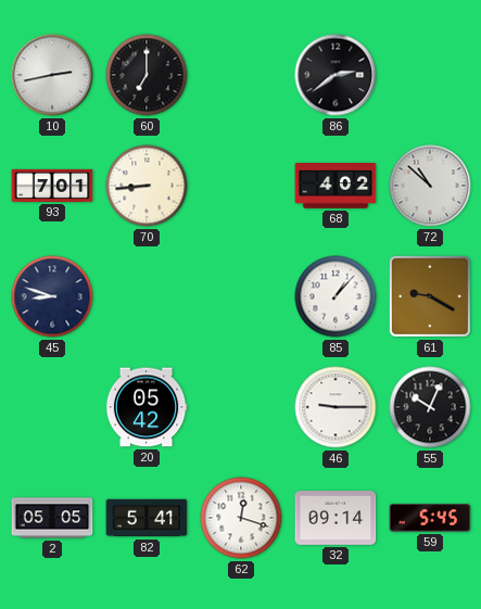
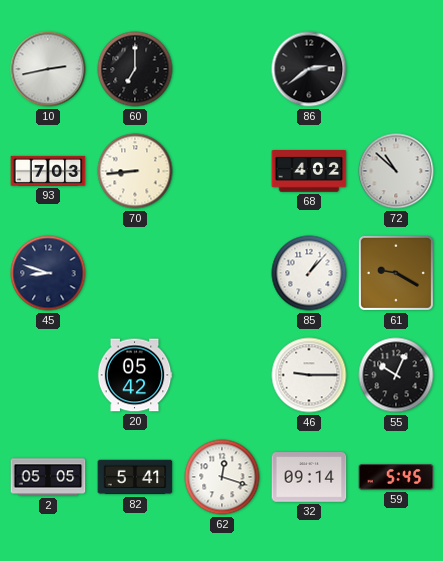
93: 7:01 -> 7:03 (48, 171)
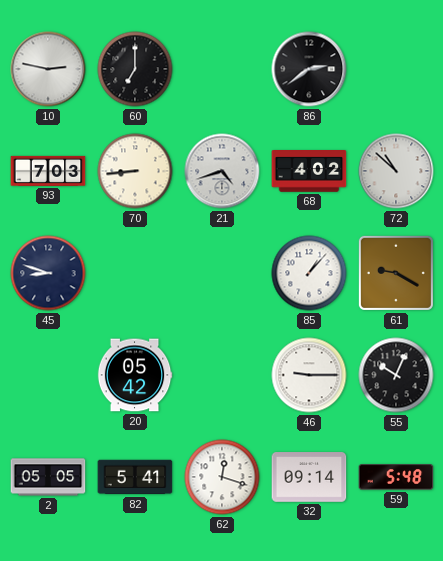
10: 2:43 -> 2:47 (48, 69)
21: none -> 4:42 (222, 171)
59: 5:45 -> 5:48 (396, 477)
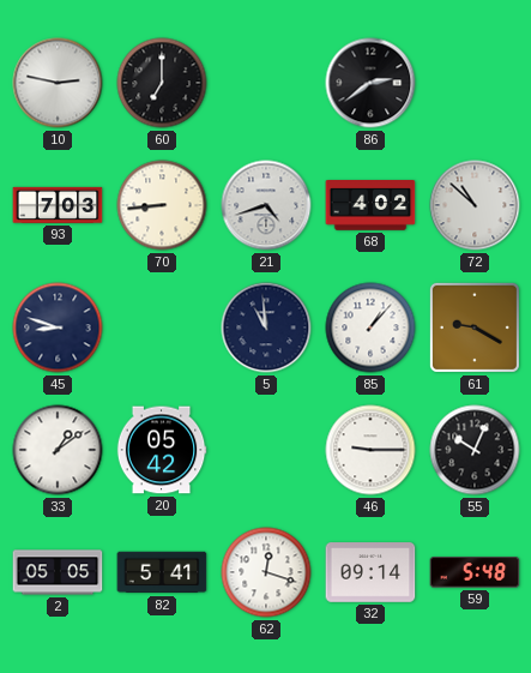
5: none -> 10:59 (266, 328)
33: none -> 1:09 (58, 450)
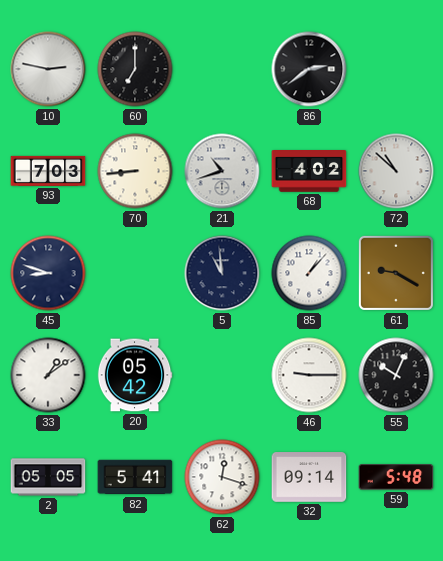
21: 4:42 -> 10:42 (222, 171)
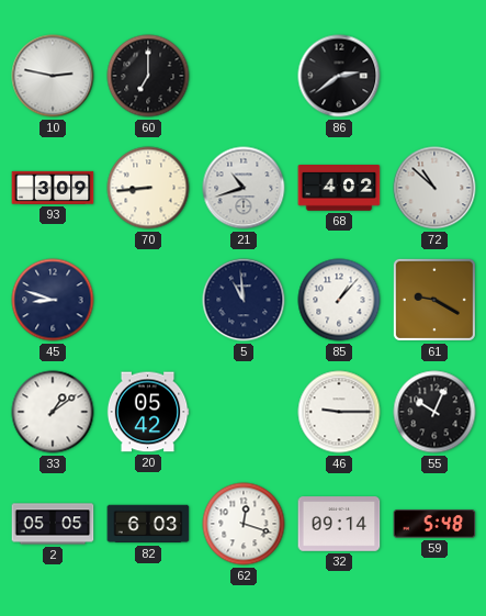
93: 7:03 -> 3:09 (53, 188)
82: 5:41 -> 6:03 (148, 524)
